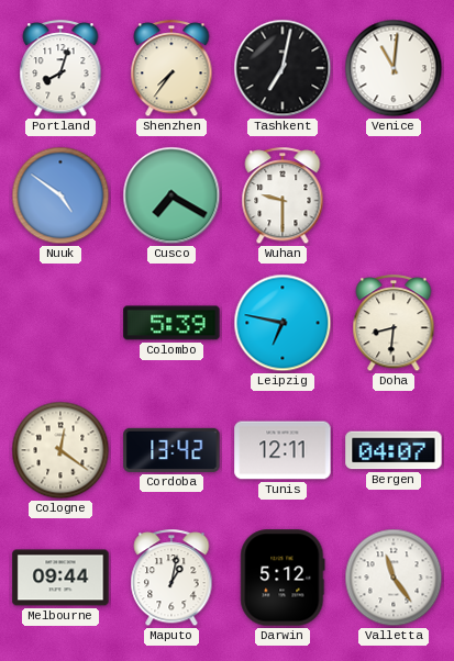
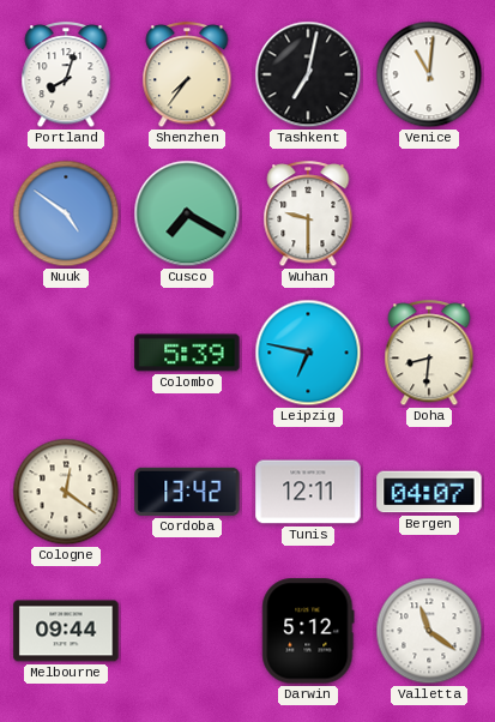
Maputo: 1:02 -> none (171, 579)
Valletta: 11:24 -> 11:21 (429, 631)
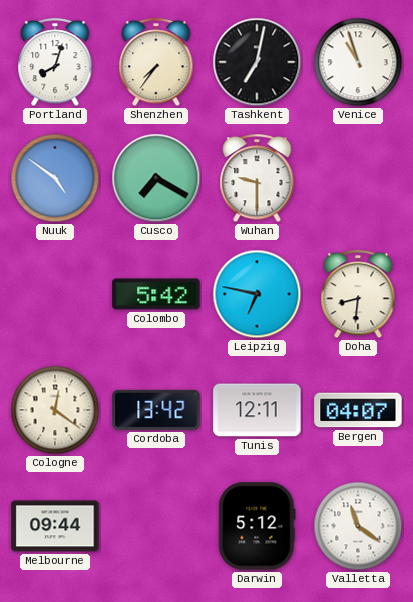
Venice: 11:01 -> 10:57 (358, 62)
Colombo: 5:39 -> 5:42 (156, 294)
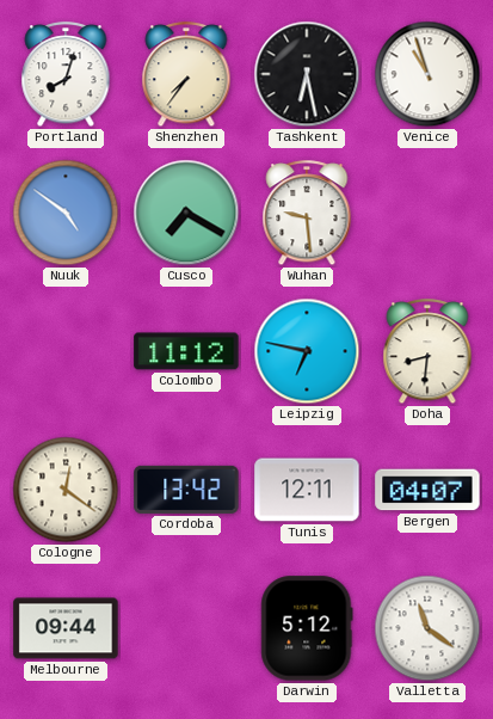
Tashkent: 7:02 -> 6:28 (307, 74)
Wuhan: 9:30 -> 9:29 (307, 214)
Colombo: 5:42 -> 11:12 (186, 351)
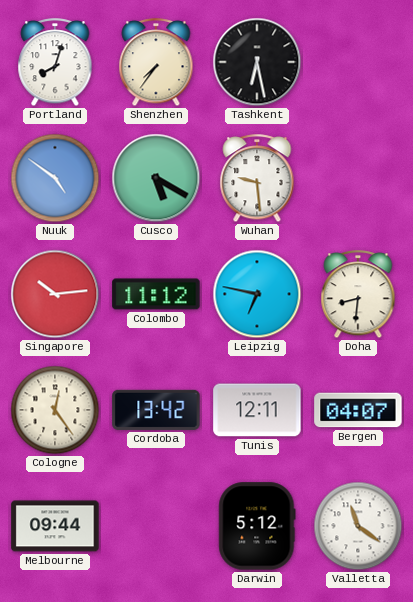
Venice: 10:57 -> none (427, 74)
Cusco: 7:20 -> 5:20 (156, 178)
Singapore: none -> 10:14 (55, 294)
Cologne: 12:21 -> 12:24 (55, 410)
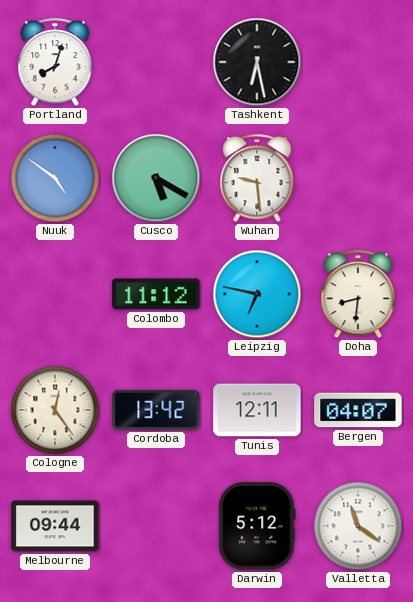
Shenzhen: 7:36 -> none (156, 63)
Singapore: 10:14 -> none (55, 294)
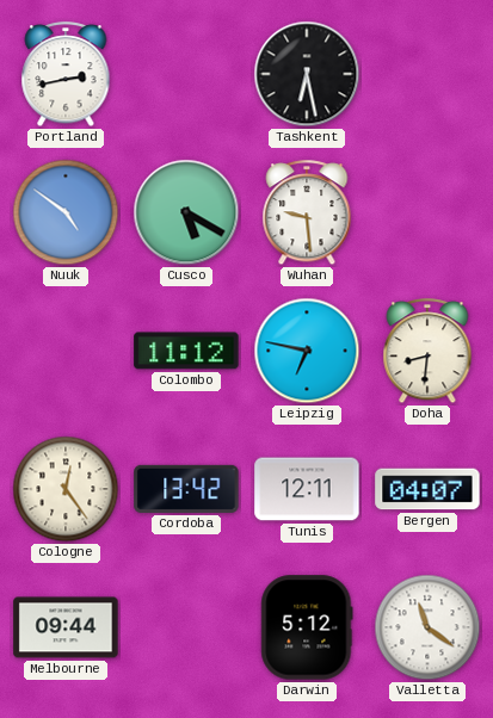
Portland: 8:03 -> 2:43 (66, 75)
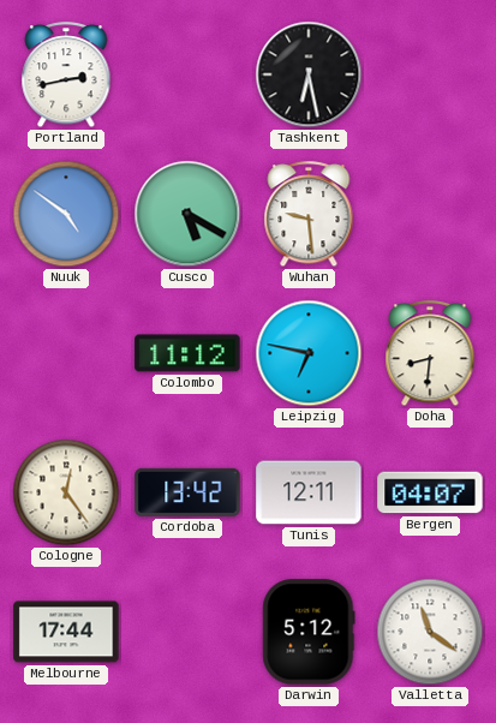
Melbourne: 09:44 -> 17:44 (66, 632)
